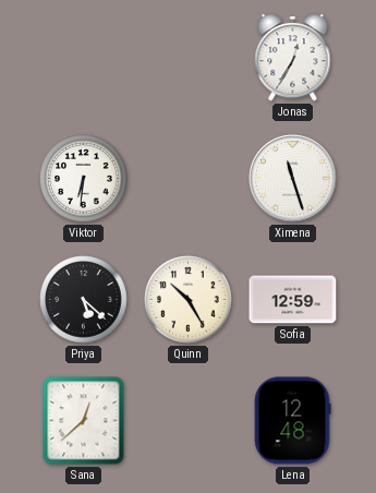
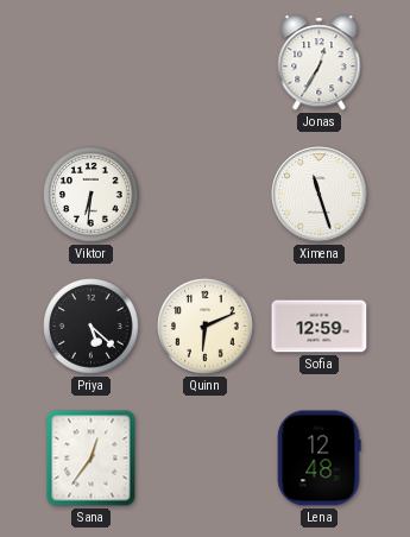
Quinn: 10:25 -> 6:11 (206, 327)
Sana: 12:38 -> 12:36 (92, 459)
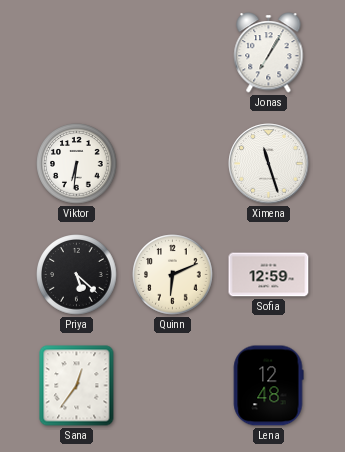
Jonas: 12:35 -> 7:05 (269, 53)
